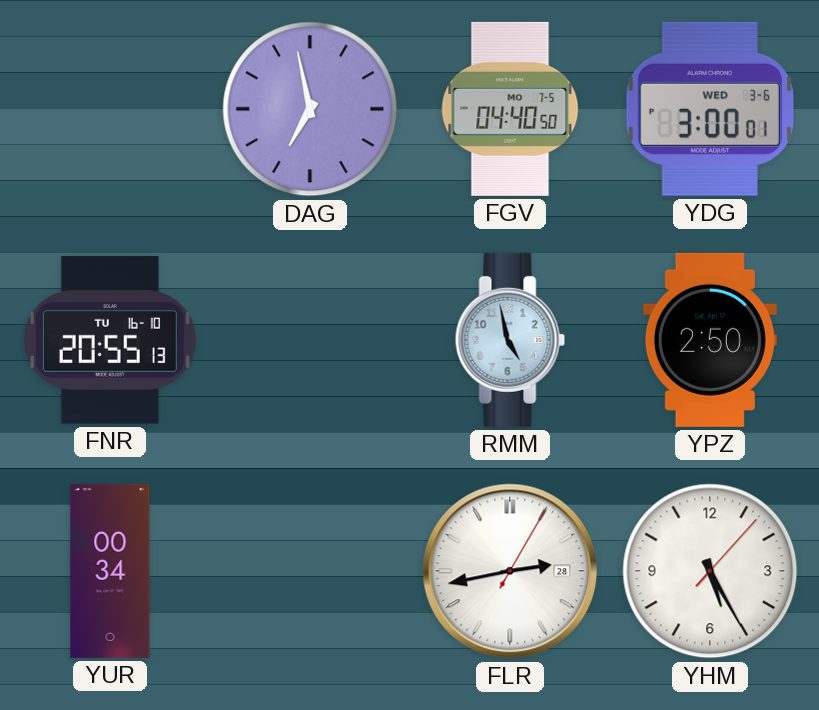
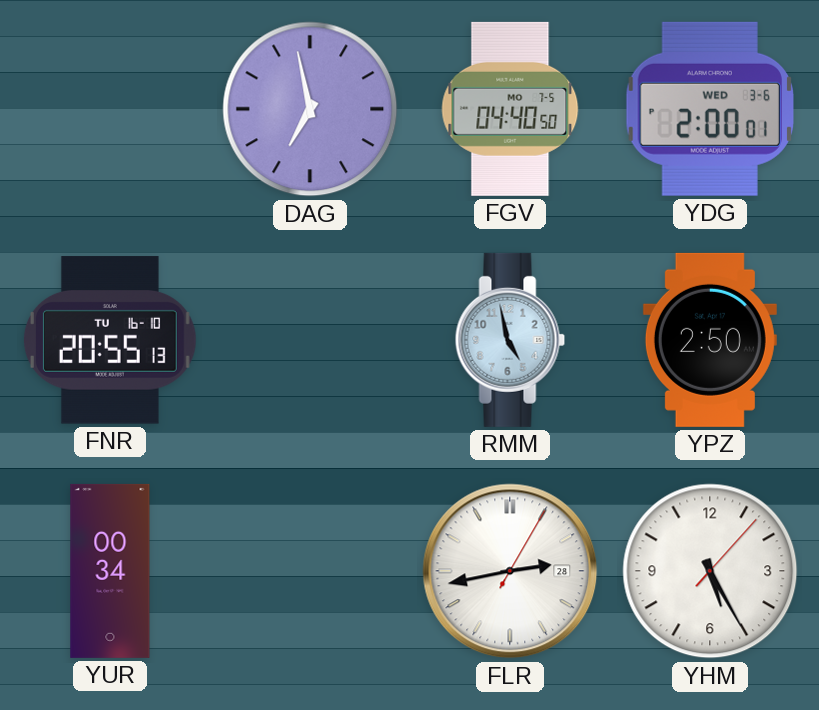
YDG: 3:00 -> 2:00 (710, 109)
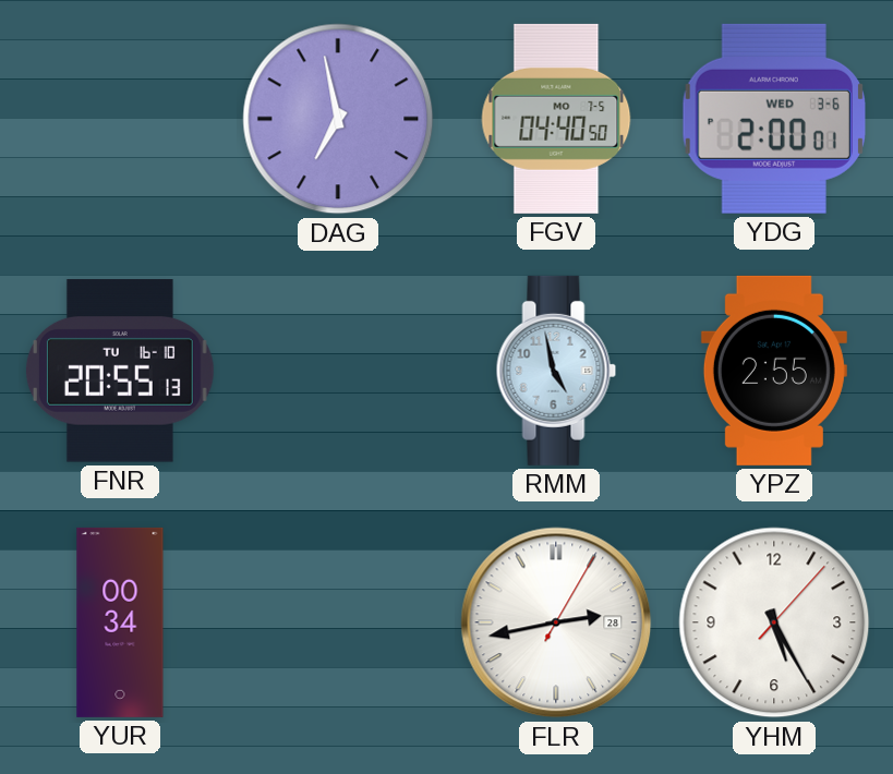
YPZ: 2:50 -> 2:55 (774, 371)
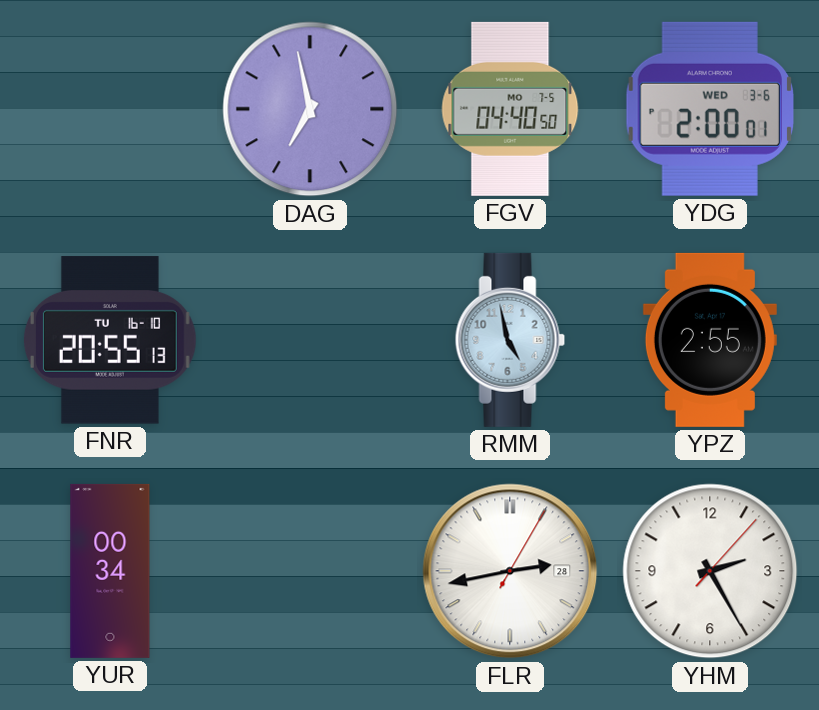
YHM: 5:25 -> 2:25 (710, 571)
